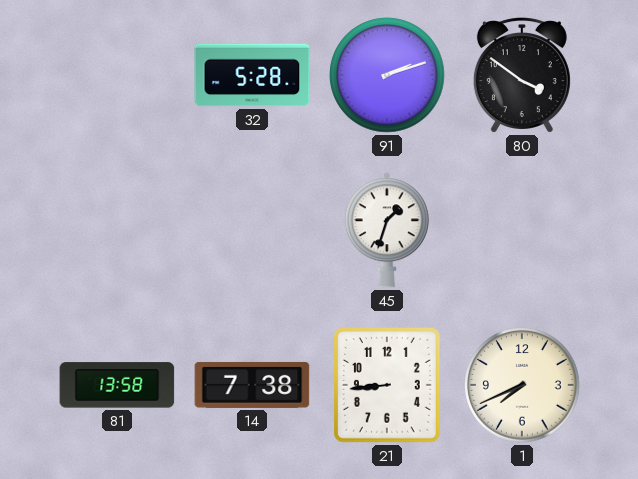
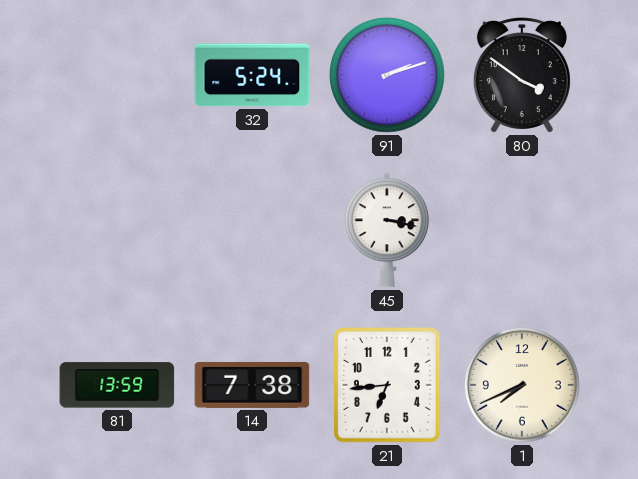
32: 5:28 -> 5:24 (252, 75)
45: 1:33 -> 3:17 (387, 230)
81: 13:58 -> 13:59 (117, 385)
21: 8:44 -> 6:44 (387, 386)
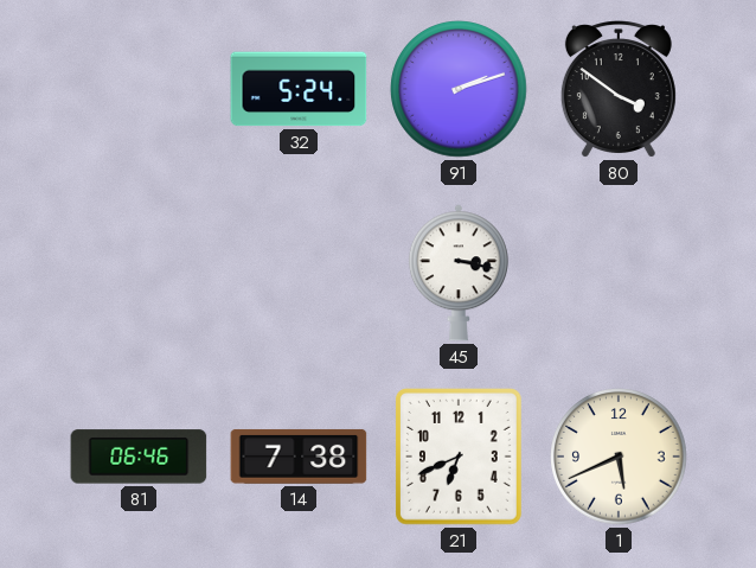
81: 13:59 -> 06:46 (139, 457)
21: 6:44 -> 6:41 (459, 458)
1: 7:41 -> 5:41 (619, 457)
